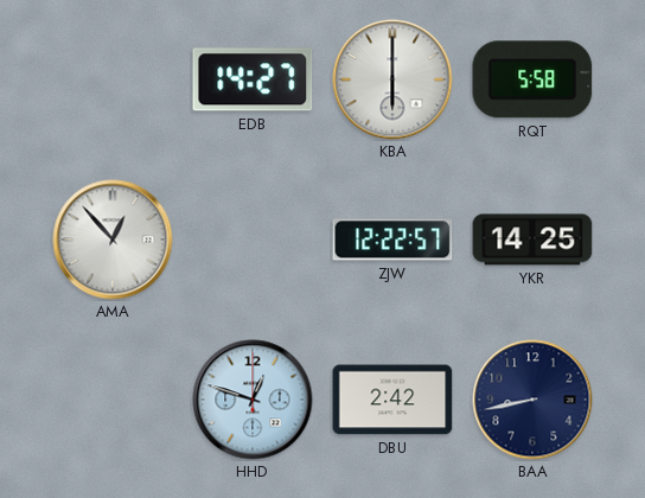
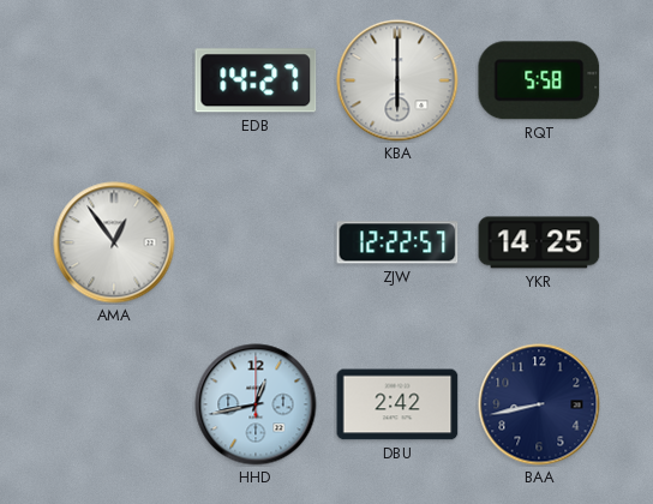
AMA: 12:53 -> 12:54 (114, 242)
HHD: 12:48 -> 12:43 (256, 404)
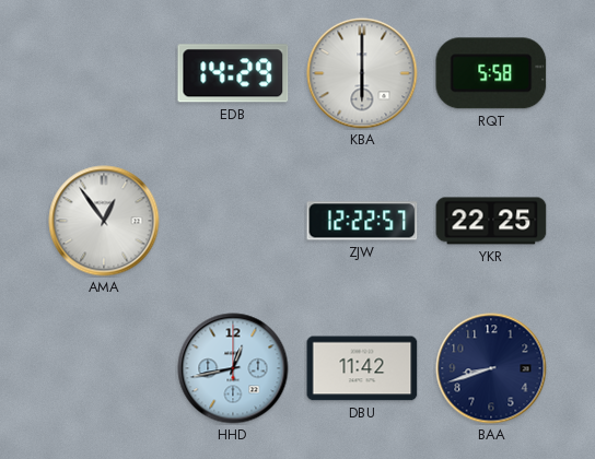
EDB: 14:27 -> 14:29 (233, 73)
YKR: 14:25 -> 22:25 (491, 221)
DBU: 2:42 -> 11:42 (362, 368)
BAA: 8:43 -> 8:42 (491, 368)
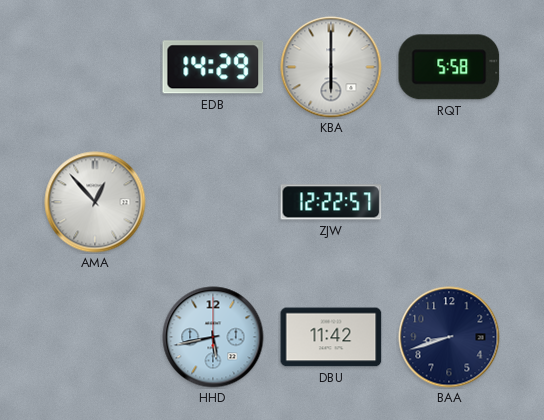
AMA: 12:54 -> 12:53 (95, 202)
YKR: 22:25 -> none (491, 221)
HHD: 12:43 -> 5:43 (213, 337)
